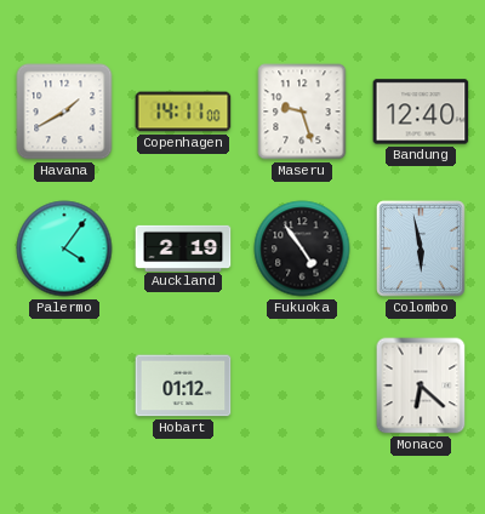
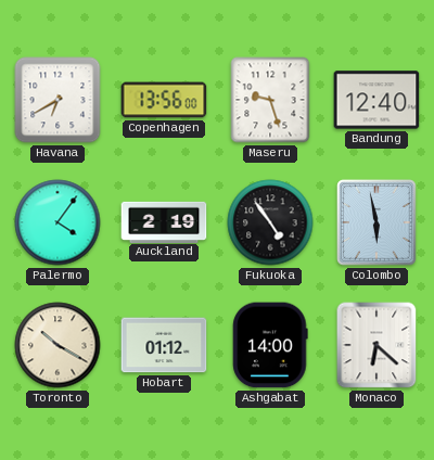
Havana: 1:40 -> 6:40 (58, 100)
Copenhagen: 14:11 -> 13:56 (164, 100)
Toronto: none -> 10:20 (58, 345)
Ashgabat: none -> 14:00 (270, 345)
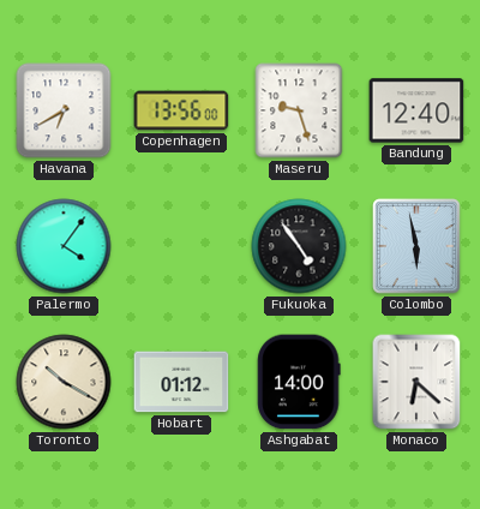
Auckland: 2:19 -> none (164, 221)
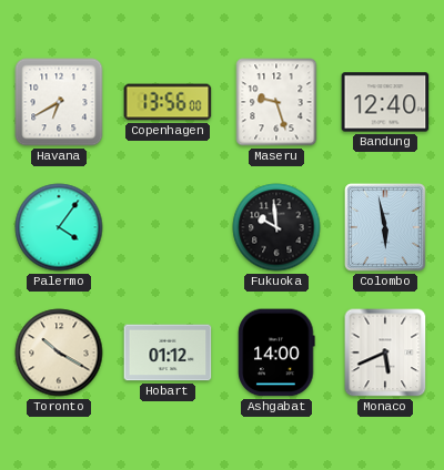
Fukuoka: 4:54 -> 9:59 (276, 227)
Monaco: 6:22 -> 5:41 (385, 352)
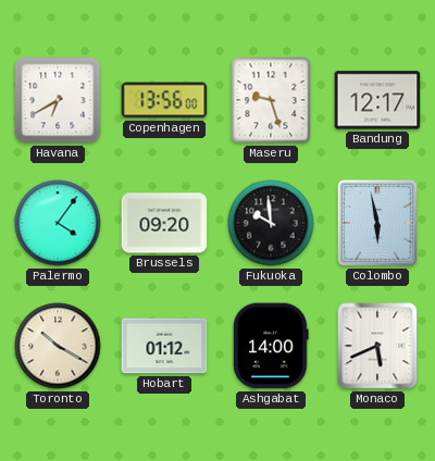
Bandung: 12:40 -> 12:17 (377, 100)
Brussels: none -> 09:20 (164, 223)
